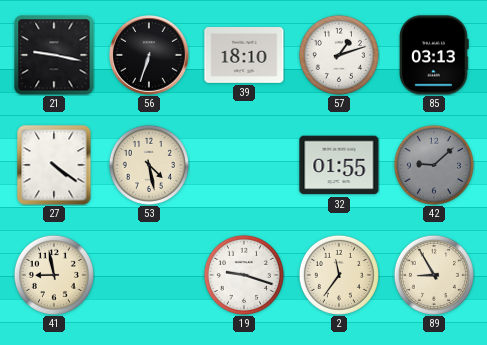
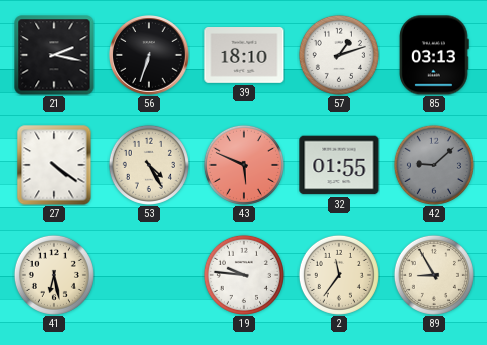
21: 9:17 -> 2:17 (54, 55)
53: 4:28 -> 4:25 (149, 165)
43: none -> 5:49 (244, 165)
41: 8:58 -> 6:28 (54, 275)
19: 9:18 -> 9:46 (244, 275)
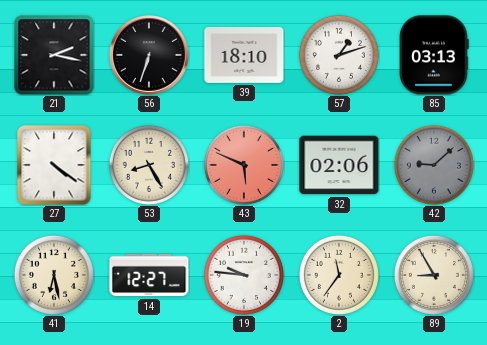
53: 4:25 -> 8:25 (149, 165)
32: 01:55 -> 02:06 (339, 165)
14: none -> 12:27 (149, 275)
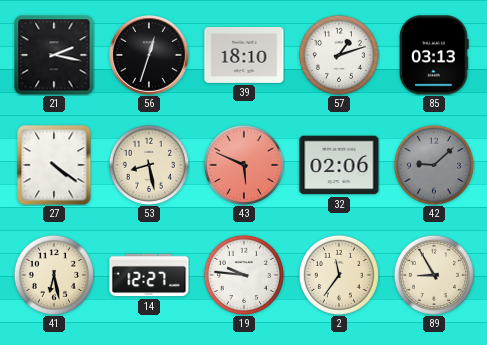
56: 6:33 -> 12:33 (150, 56)
53: 8:25 -> 8:28 (149, 165)
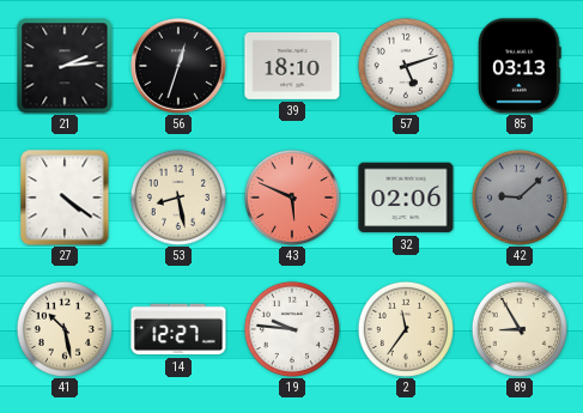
21: 2:17 -> 2:14 (65, 66)
57: 1:12 -> 5:12 (406, 66)
41: 6:28 -> 10:28 (65, 329)
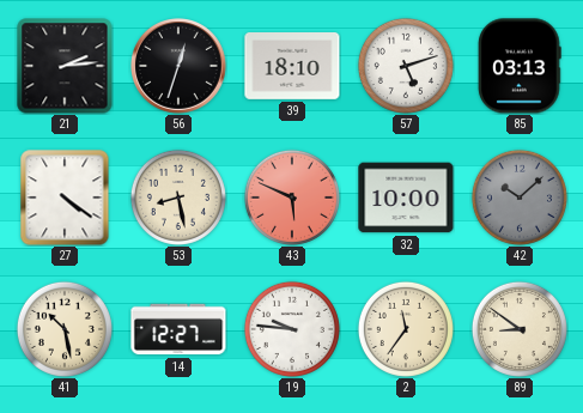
32: 02:06 -> 10:00 (406, 198)
42: 9:08 -> 10:08 (520, 198)
89: 8:55 -> 8:51 (520, 329)
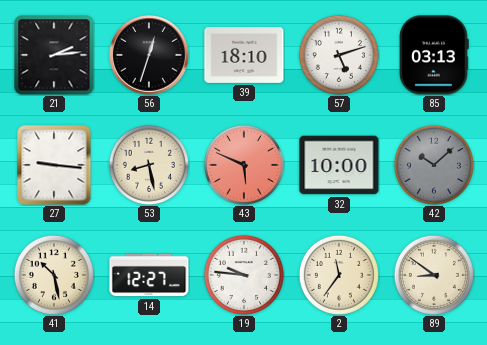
27: 4:21 -> 9:16 (54, 165)
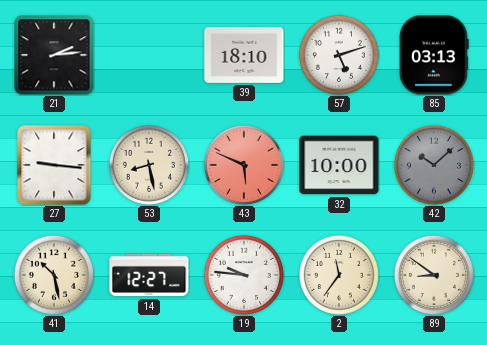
56: 12:33 -> none (150, 56)
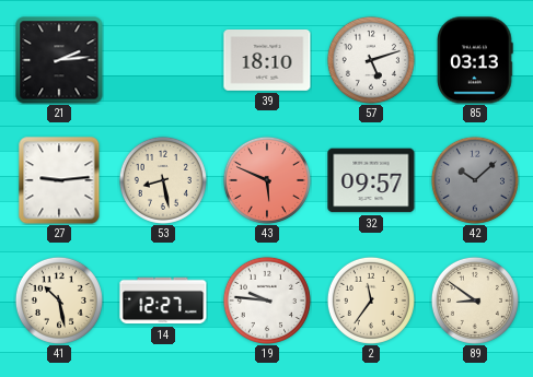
27: 9:16 -> 9:14 (59, 180)
32: 10:00 -> 09:57 (371, 180)
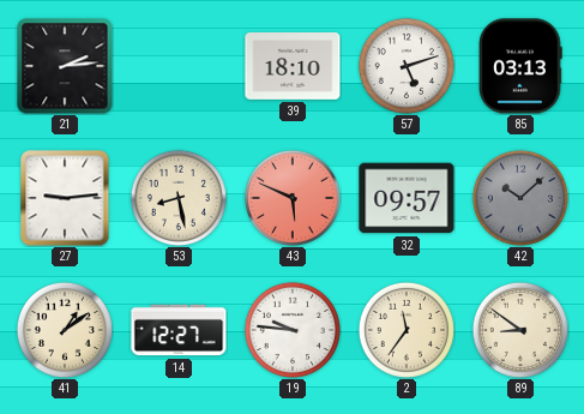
41: 10:28 -> 1:09 (65, 330)
